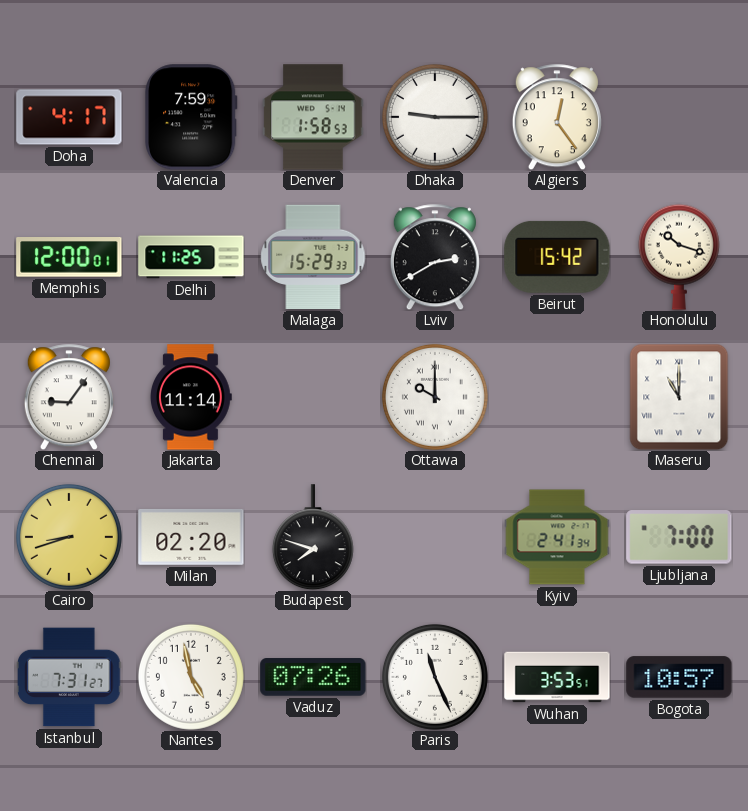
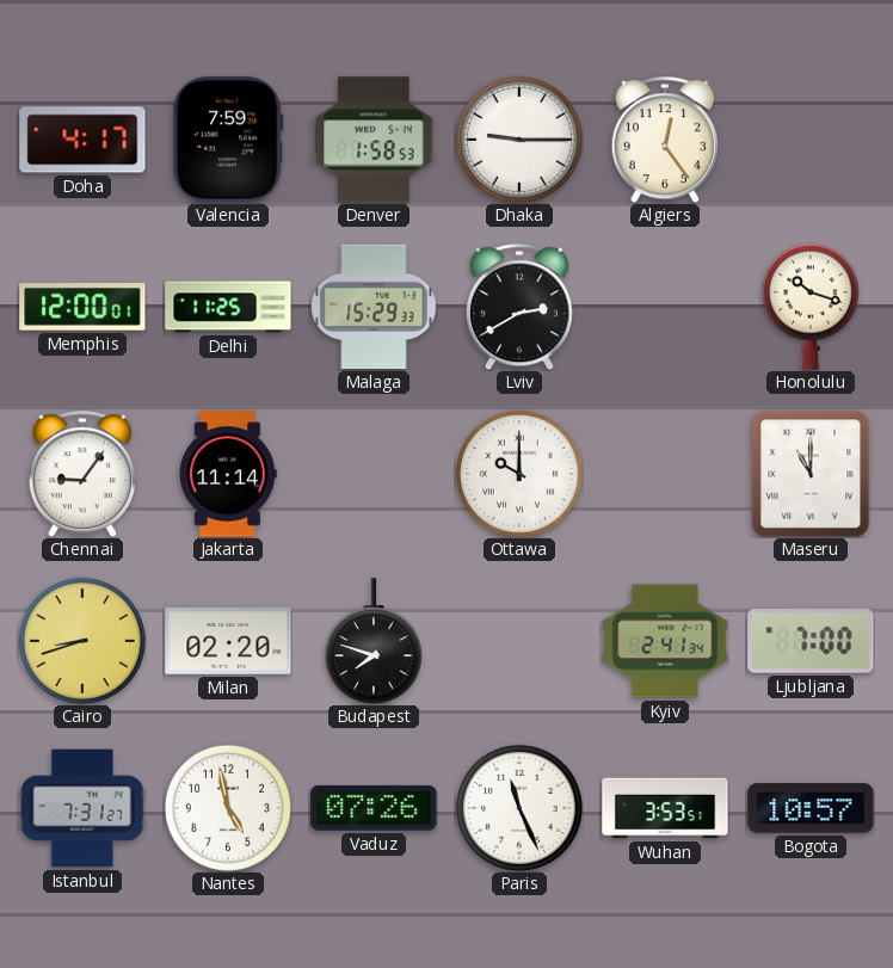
Beirut: 15:42 -> none (557, 257)
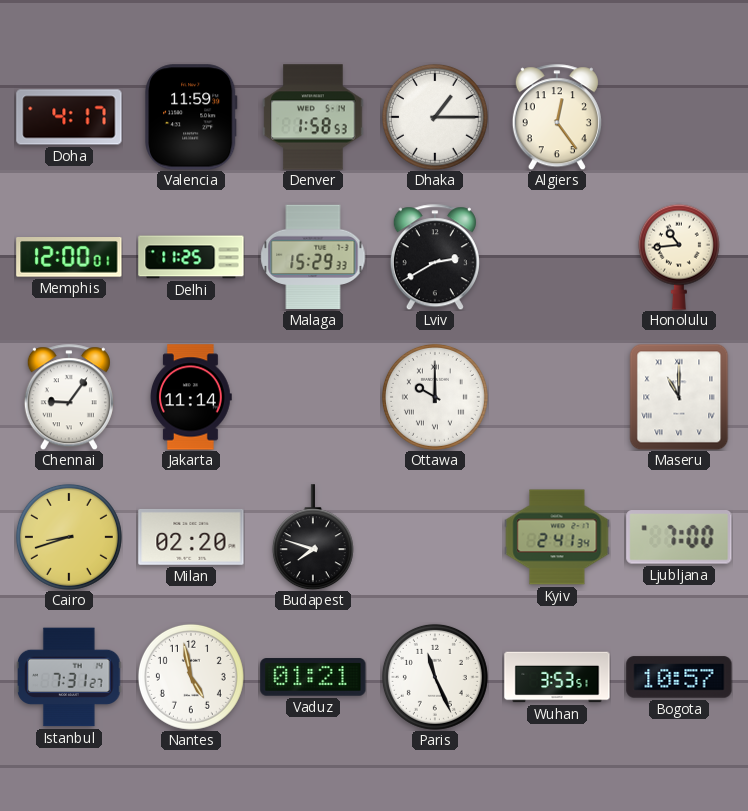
Valencia: 7:59 -> 11:59 (191, 117)
Dhaka: 9:15 -> 1:15 (435, 117)
Honolulu: 10:18 -> 10:44 (679, 257)
Vaduz: 07:26 -> 01:21 (313, 677)
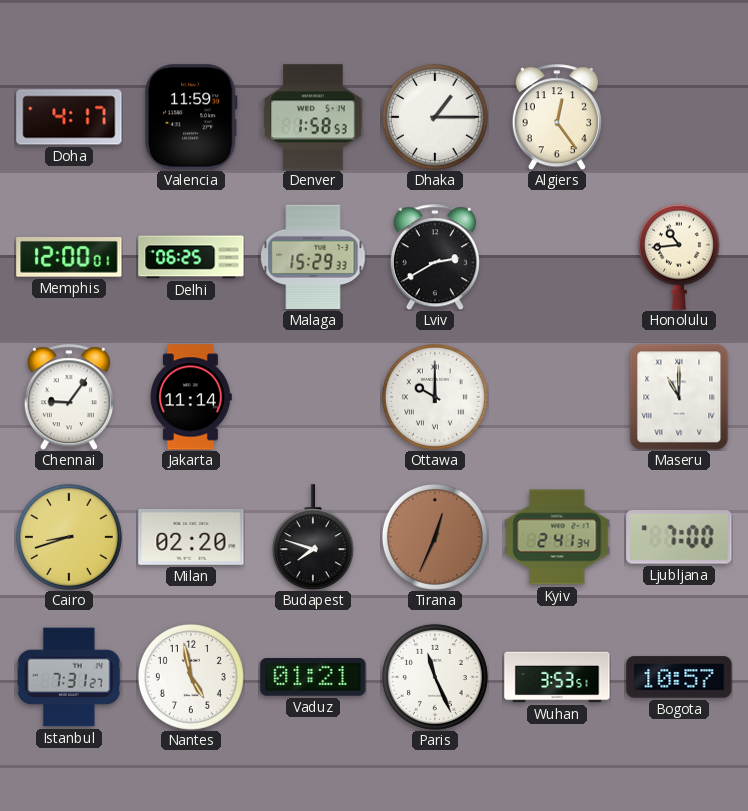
Delhi: 11:25 -> 06:25 (191, 257)
Tirana: none -> 12:34 (435, 537)
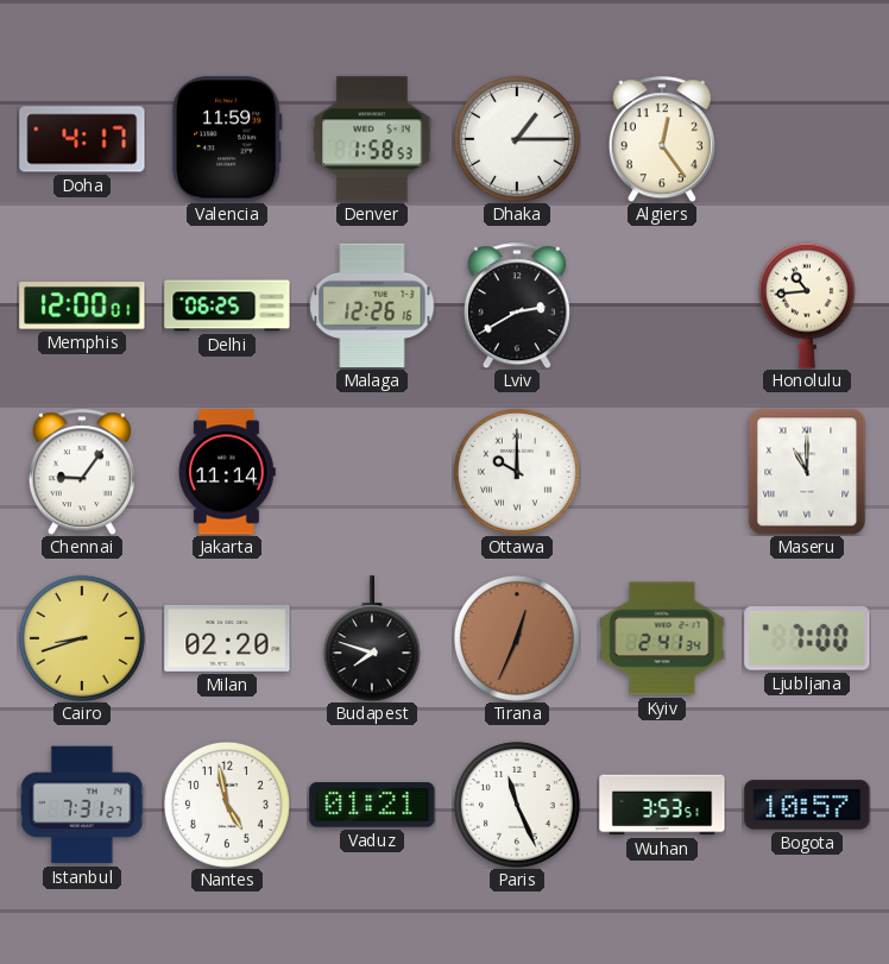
Malaga: 15:29 -> 12:26 (372, 305)
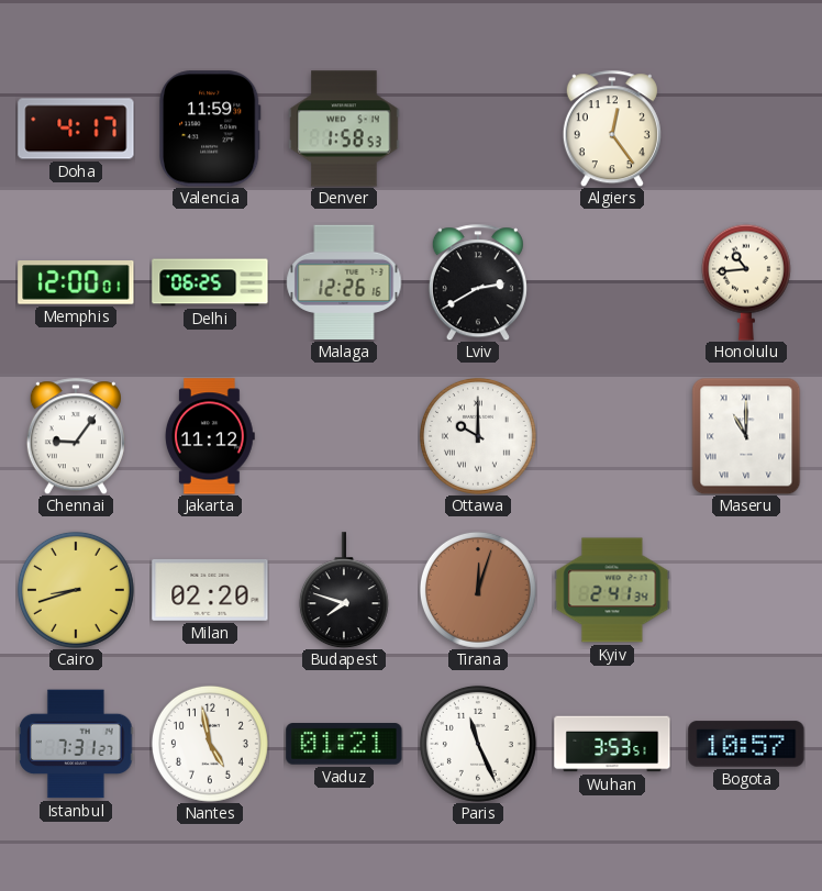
Dhaka: 1:15 -> none (517, 139)
Jakarta: 11:14 -> 11:12 (210, 436)
Tirana: 12:34 -> 12:03 (478, 590)
Ljubljana: 7:00 -> none (807, 638)
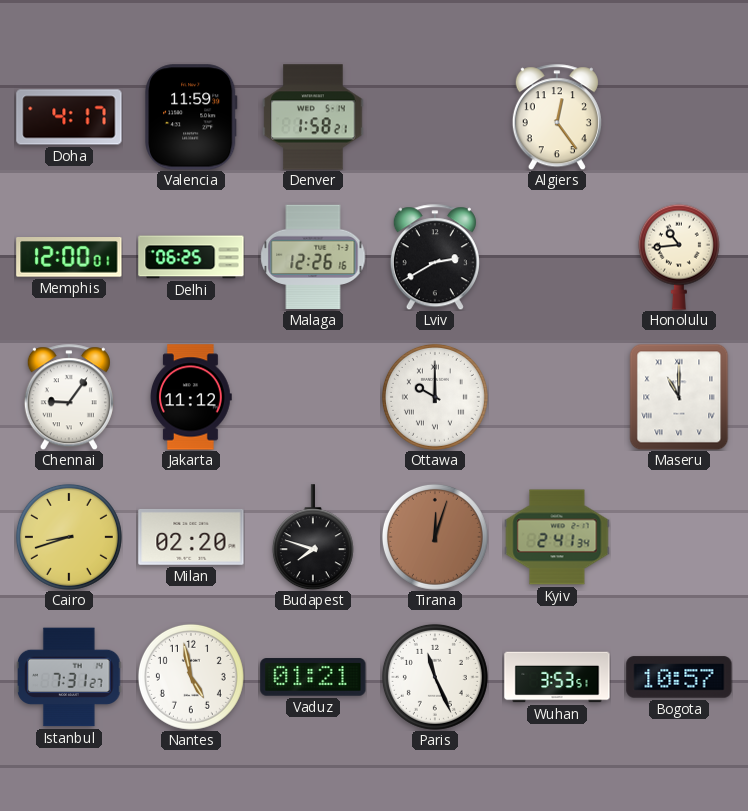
Denver: 1:58:53 -> 1:58:21 (313, 117)
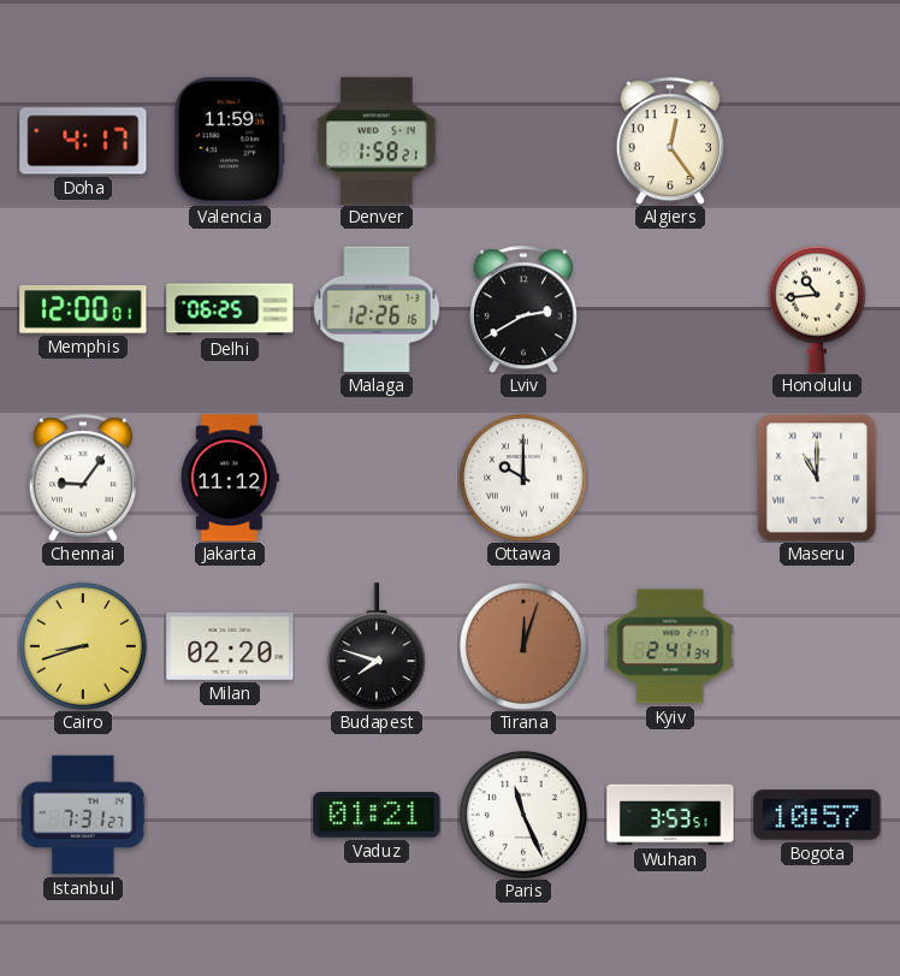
Nantes: 4:58 -> none (191, 677)
